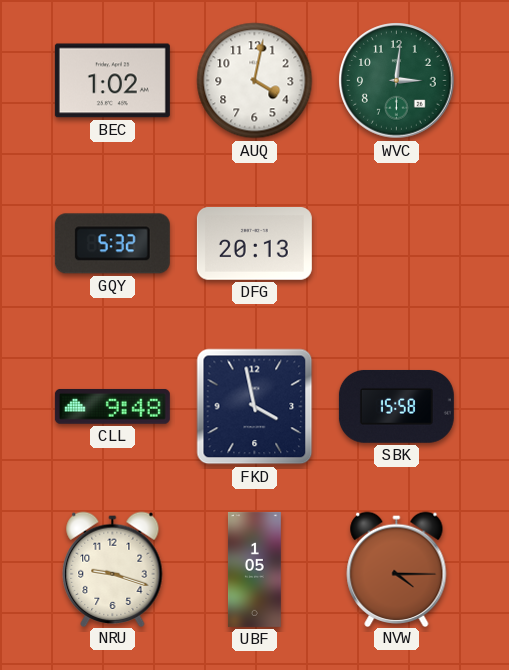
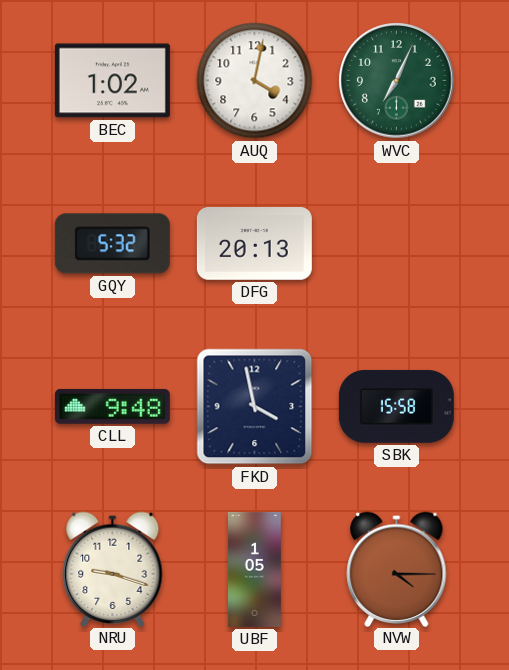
WVC: 3:01 -> 7:04 (397, 81)
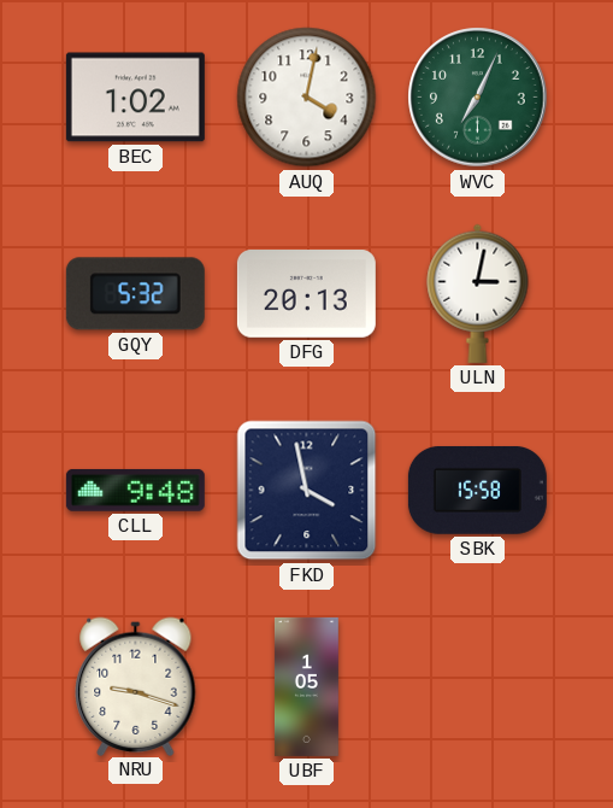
ULN: none -> 3:02 (478, 293)
NVW: 4:15 -> none (397, 569)
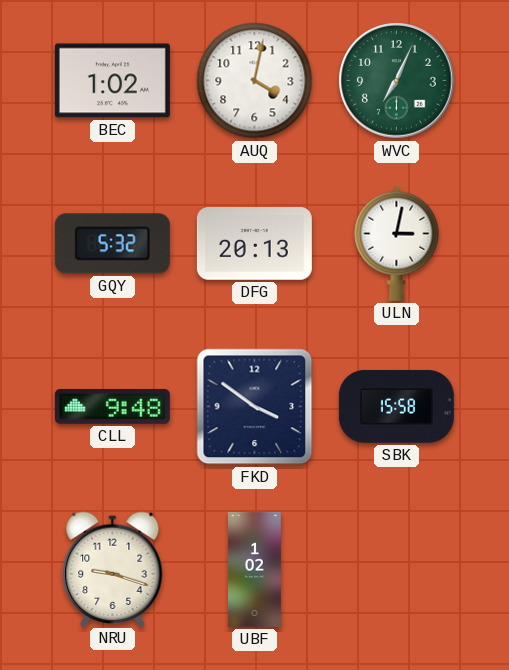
FKD: 3:58 -> 3:51 (255, 407)
UBF: 1:05 -> 1:02 (254, 569)
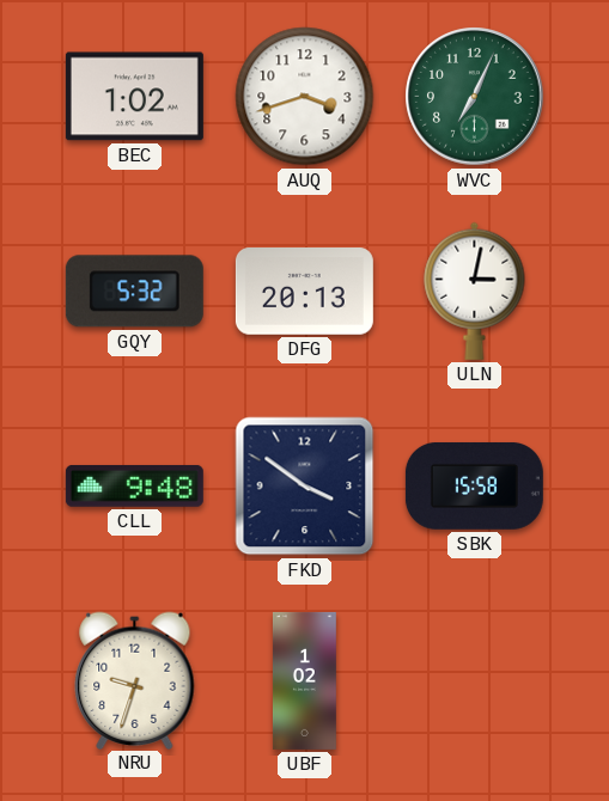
AUQ: 4:02 -> 3:42 (305, 97)
NRU: 9:18 -> 9:33 (135, 680)
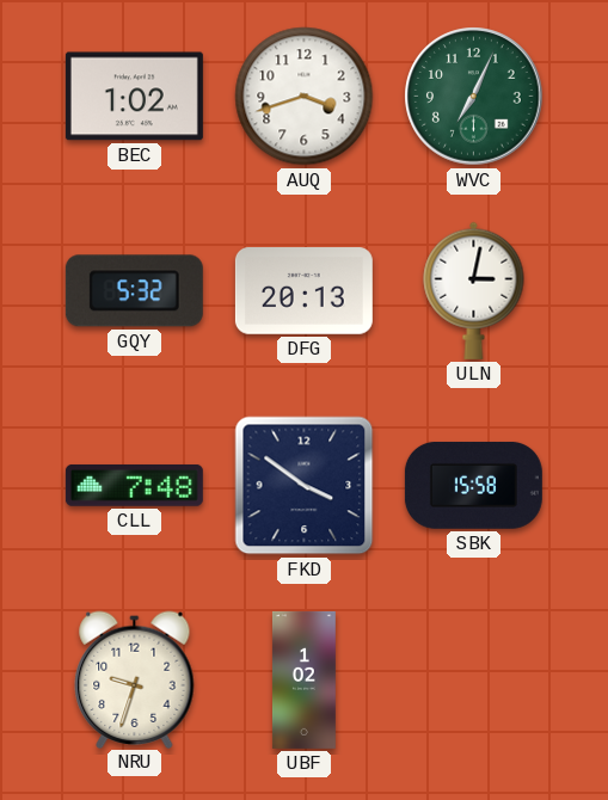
CLL: 9:48 -> 7:48 (134, 485)
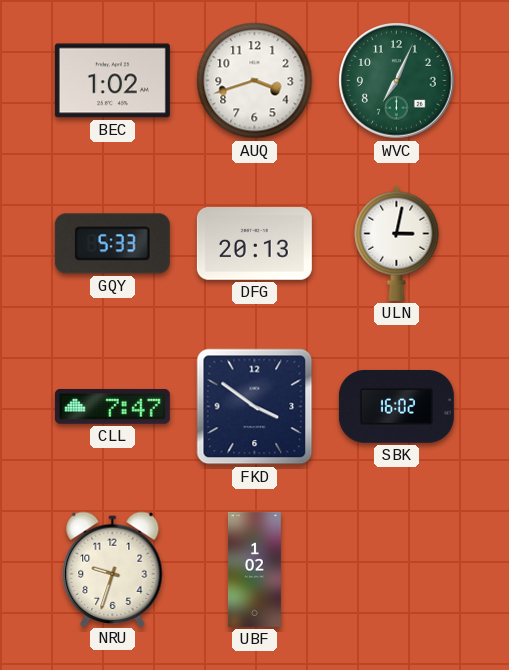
GQY: 5:32 -> 5:33 (112, 244)
CLL: 7:48 -> 7:47 (112, 406)
SBK: 15:58 -> 16:02 (396, 406)
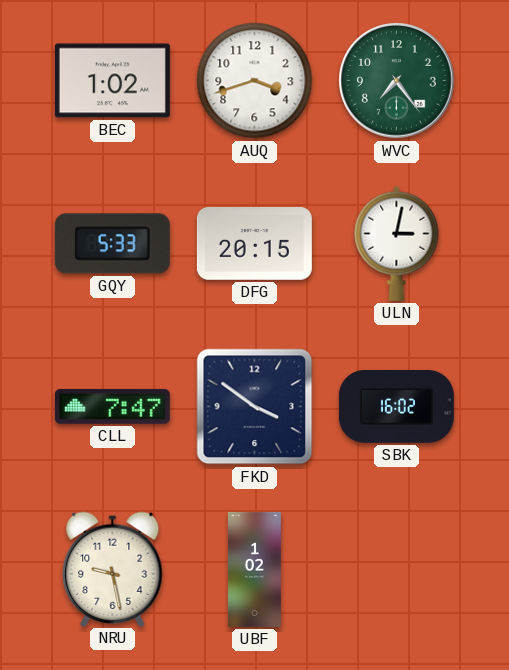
WVC: 7:04 -> 7:24 (397, 81)
DFG: 20:13 -> 20:15 (254, 244)
NRU: 9:33 -> 9:28 (113, 569)
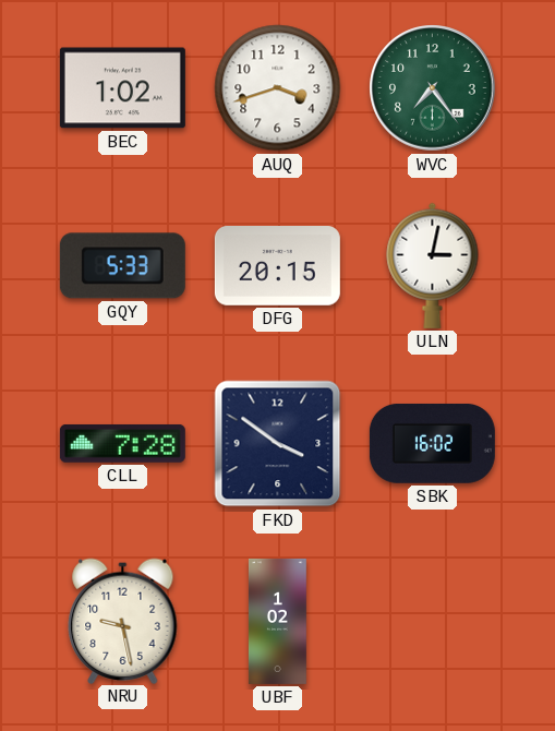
CLL: 7:47 -> 7:28 (122, 443)
